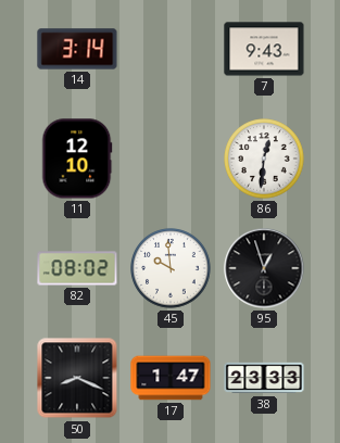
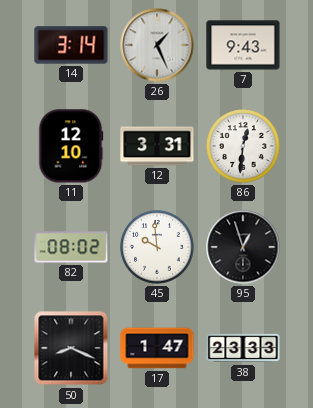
26: none -> 1:26 (157, 45)
12: none -> 3:31 (157, 146)
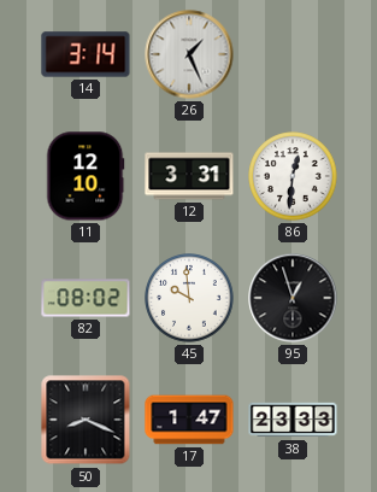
7: 9:43 -> none (243, 45)
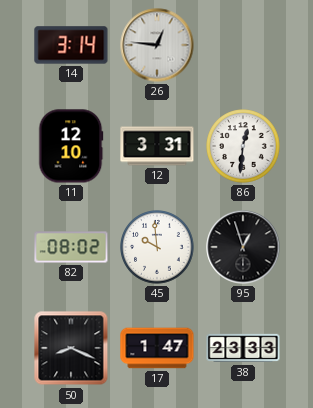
26: 1:26 -> 12:46 (157, 45)
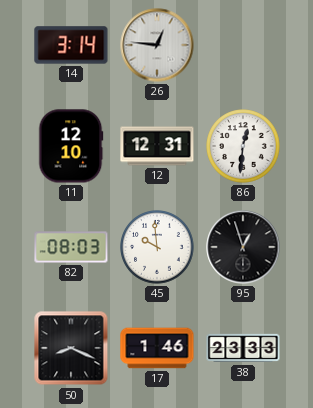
12: 3:31 -> 12:31 (157, 146)
82: 08:02 -> 08:03 (71, 247)
17: 1:47 -> 1:46 (157, 348)
